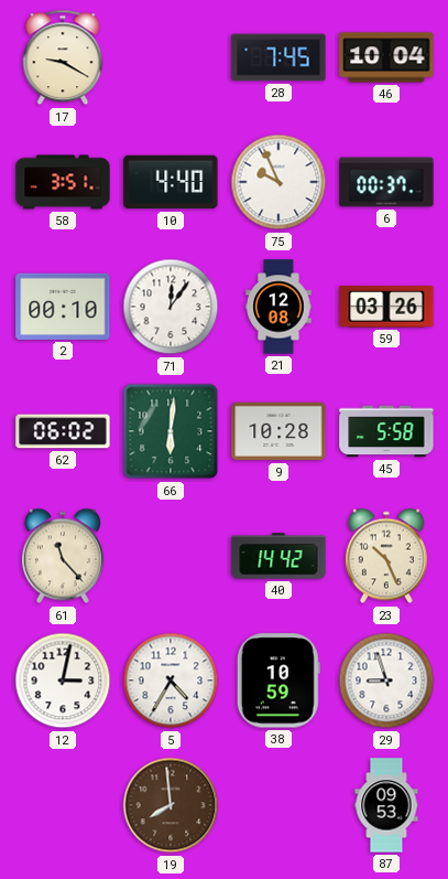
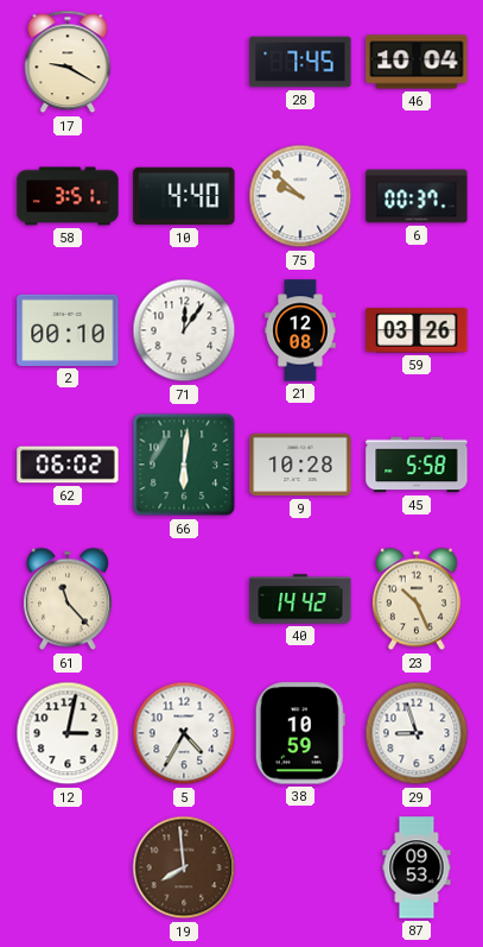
75: 9:56 -> 9:52 (300, 196)
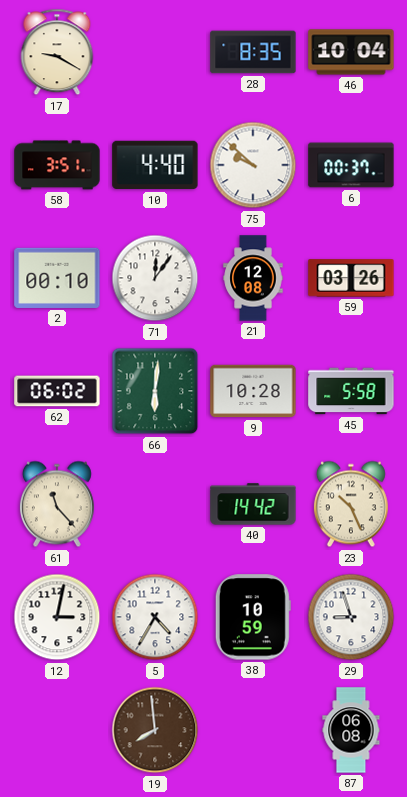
28: 7:45 -> 8:35 (253, 52)
87: 09:53 -> 06:08 (351, 730)
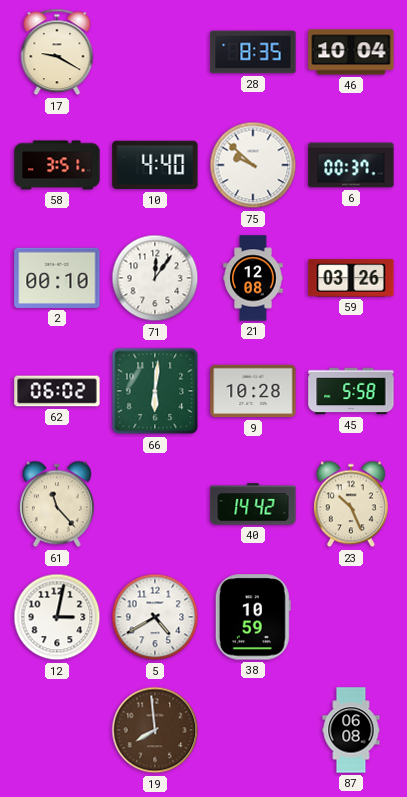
5: 4:35 -> 4:40 (155, 617)
29: 8:57 -> none (351, 617)
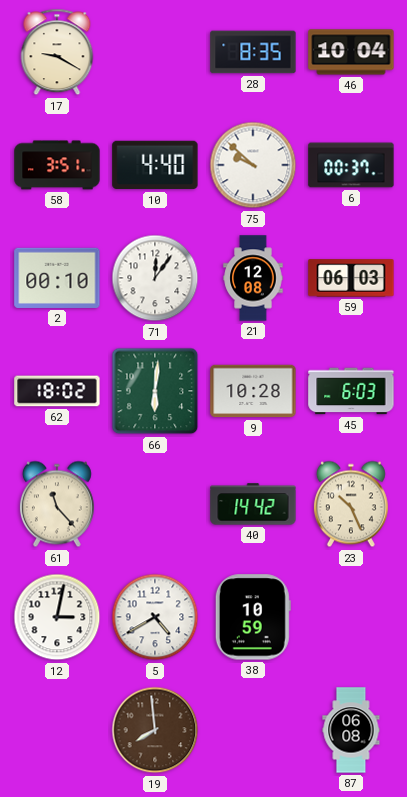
59: 03:26 -> 06:03 (351, 278)
62: 06:02 -> 18:02 (57, 391)
45: 5:58 -> 6:03 (351, 391)
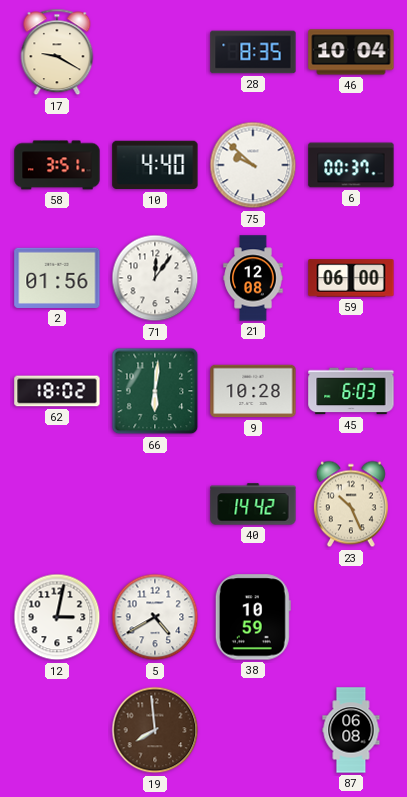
2: 00:10 -> 01:56 (57, 278)
59: 06:03 -> 06:00 (351, 278)
61: 11:23 -> none (57, 504)
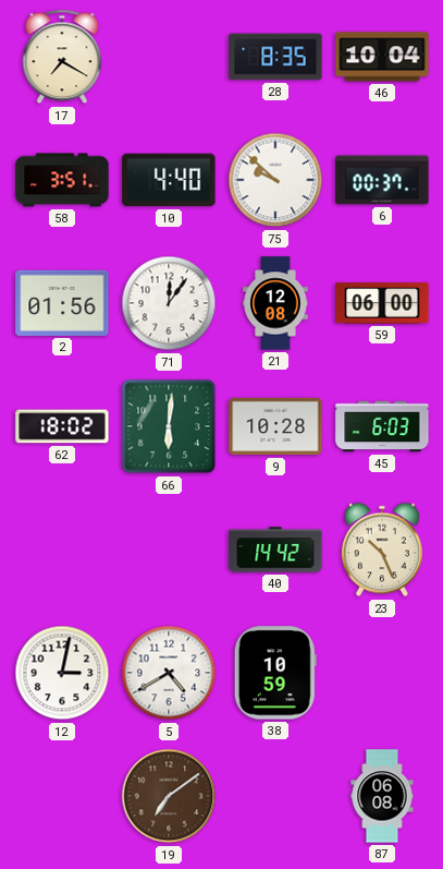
17: 9:20 -> 7:20 (62, 57)
19: 7:59 -> 7:09 (169, 796)
